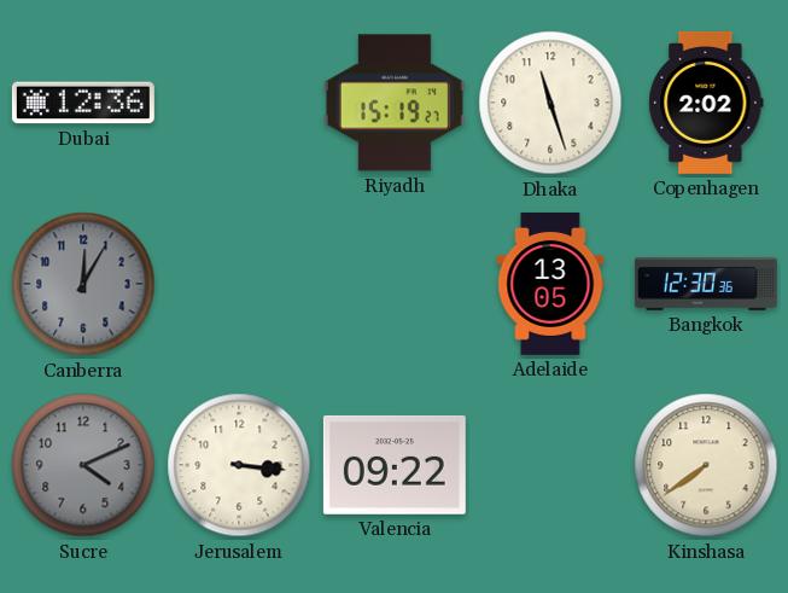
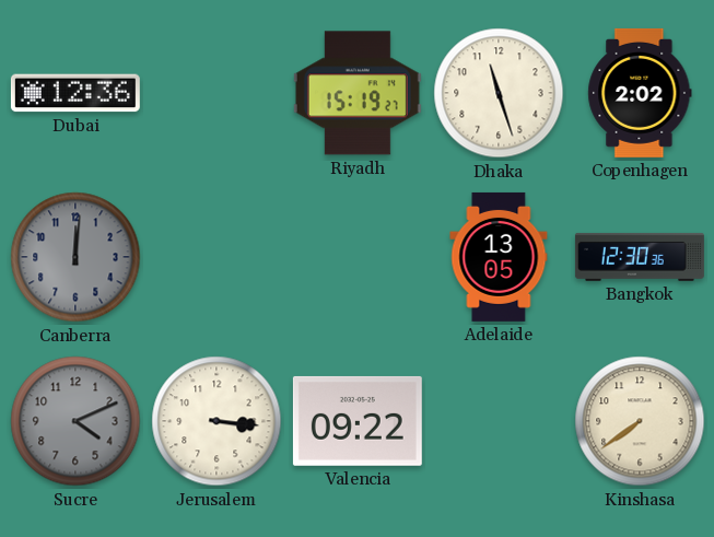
Canberra: 12:05 -> 12:01 (75, 257)
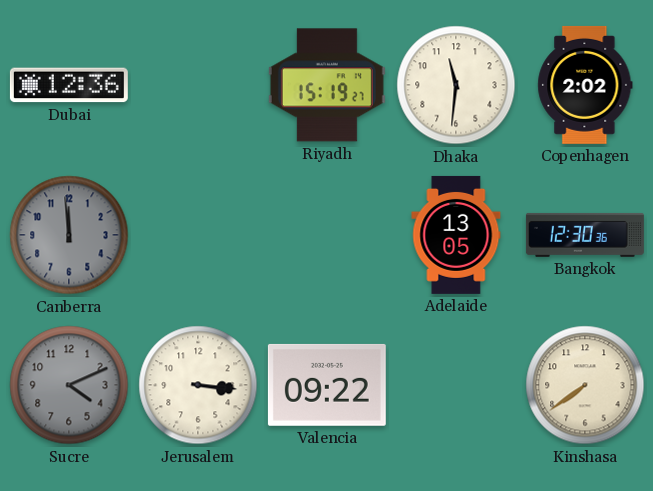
Dhaka: 11:27 -> 11:31 (456, 85)
Canberra: 12:01 -> 11:59 (69, 235)
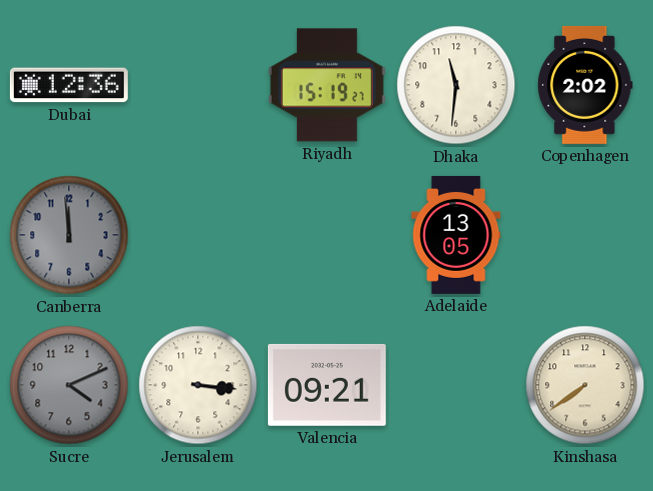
Bangkok: 12:30 -> none (585, 235)
Valencia: 09:22 -> 09:21 (327, 385)
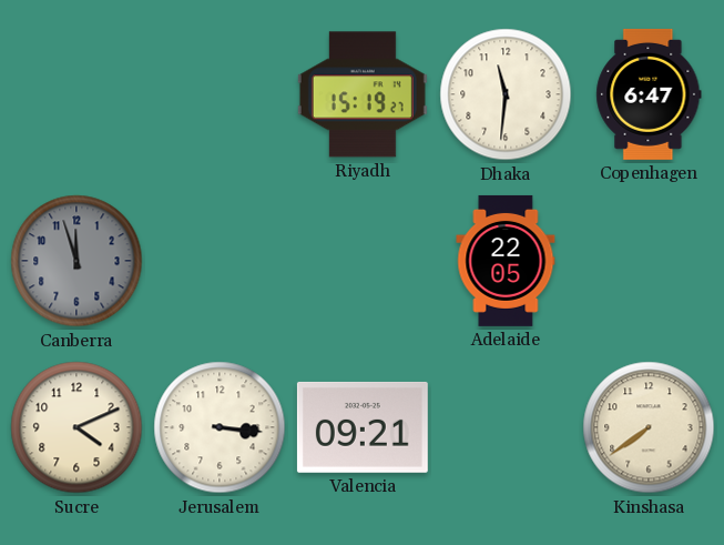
Dubai: 12:36 -> none (69, 85)
Copenhagen: 2:02 -> 6:47 (649, 94)
Canberra: 11:59 -> 11:57 (77, 261)
Adelaide: 13:05 -> 22:05 (506, 261)
Sucre dial: grey -> cream (77, 427)
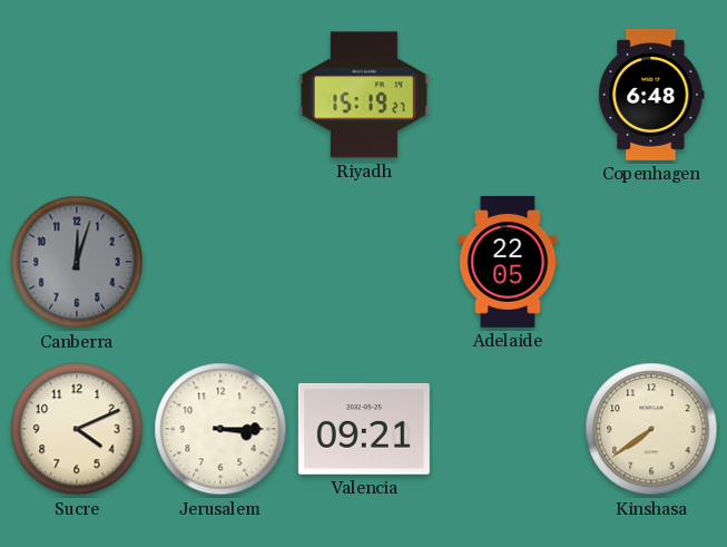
Dhaka: 11:31 -> none (506, 94)
Copenhagen: 6:47 -> 6:48 (651, 95)
Canberra: 11:57 -> 12:03 (77, 262)
Jerusalem: 3:16 -> 3:15 (220, 429)
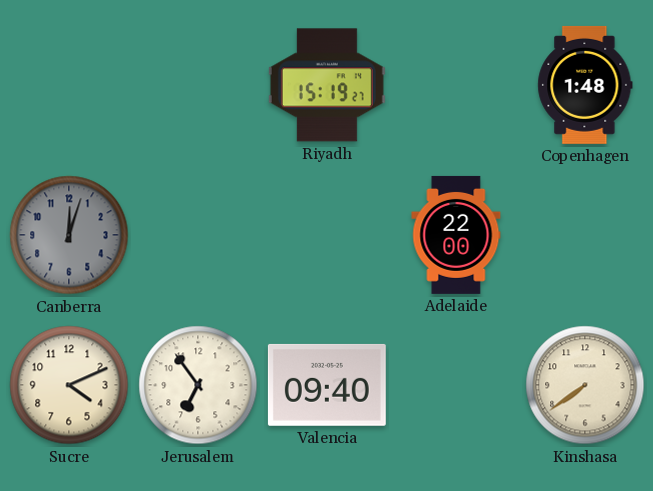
Copenhagen: 6:48 -> 1:48 (585, 85)
Adelaide: 22:05 -> 22:00 (456, 235)
Jerusalem: 3:15 -> 6:54 (198, 385)
Valencia: 09:21 -> 09:40 (327, 385)
